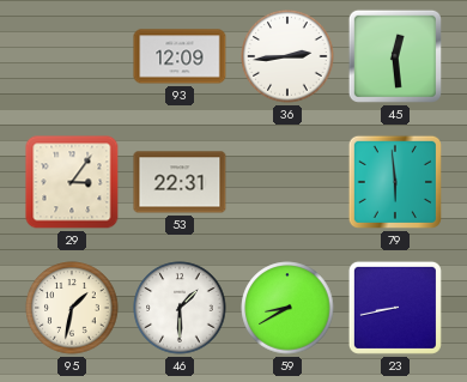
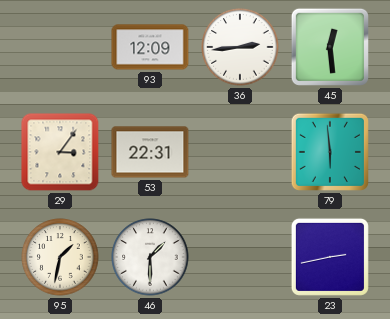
59: 8:40 -> none (287, 308)
23: 8:43 -> 2:43 (330, 257)
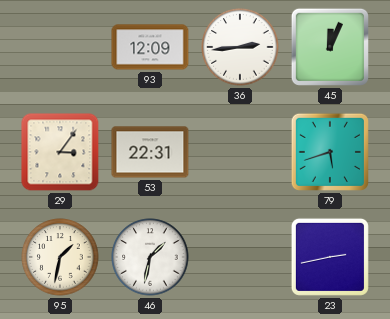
45: 12:29 -> 12:04 (330, 47)
79: 5:59 -> 5:42 (330, 152)
46: 1:30 -> 1:32 (150, 257)
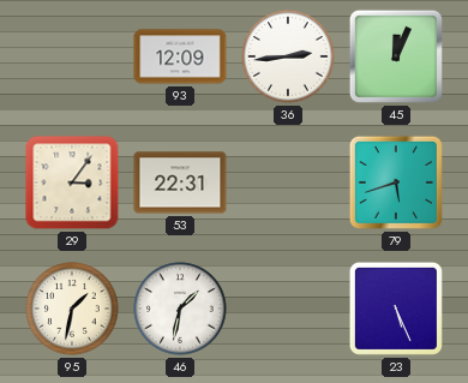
23: 2:43 -> 5:26 (396, 309)
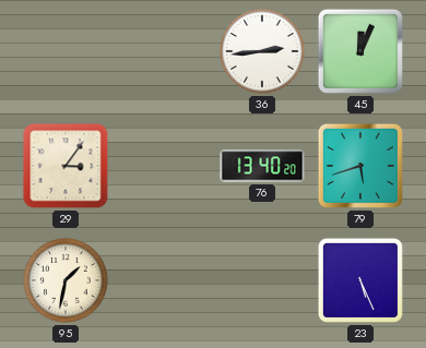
93: 12:09 -> none (180, 56)
53: 22:31 -> none (180, 182)
76: none -> 13:40 (262, 166)
46: 1:32 -> none (180, 309)
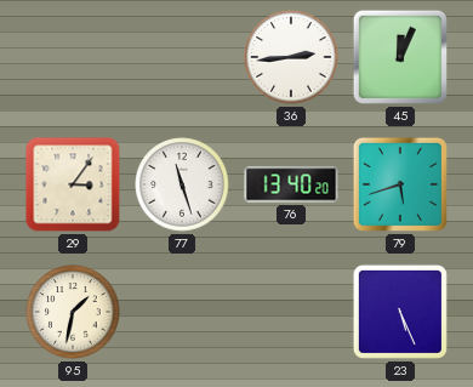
77: none -> 11:27 (182, 184)
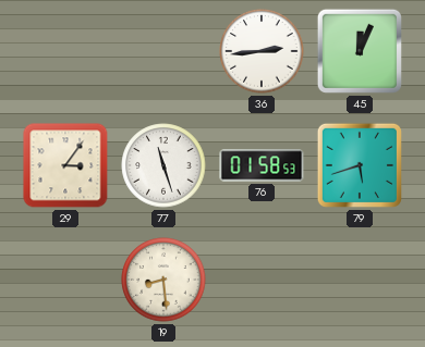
76: 13:40 -> 01:58 (262, 165)
95: 1:32 -> none (73, 312)
19: none -> 8:29 (163, 280)
23: 5:26 -> none (400, 312)
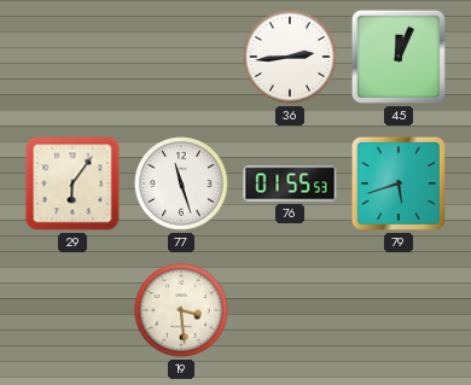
29: 3:06 -> 6:06 (72, 183)
76: 01:58 -> 01:55 (290, 183)
19: 8:29 -> 3:29 (181, 310)
